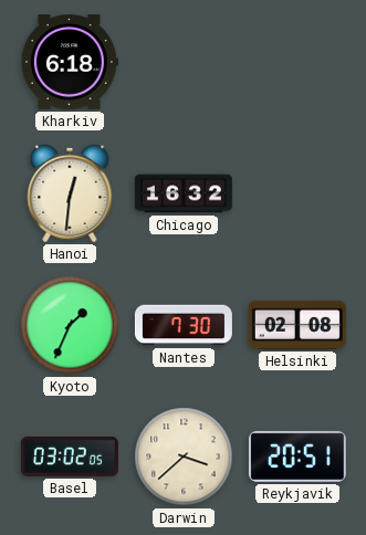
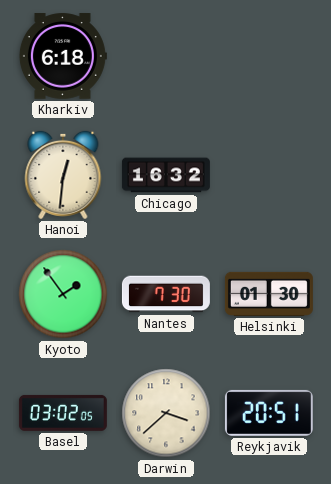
Kyoto: 1:34 -> 1:54 (63, 294)
Helsinki: 02:08 -> 01:30 (269, 294)
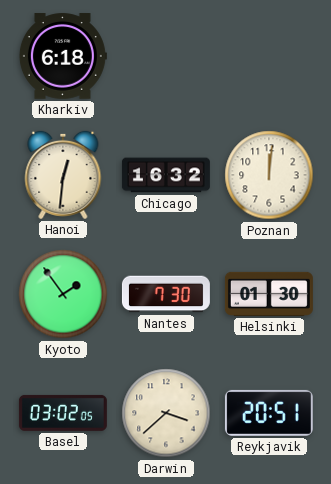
Poznan: none -> 12:01 (269, 175)
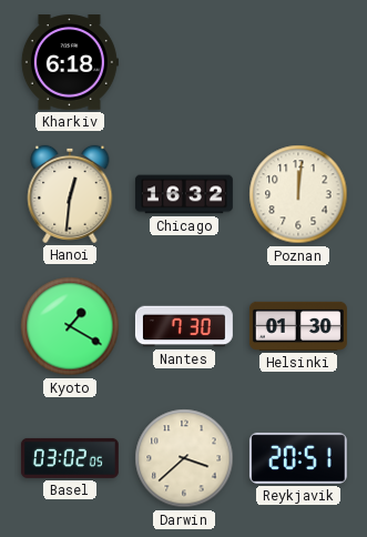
Kyoto: 1:54 -> 1:20 (70, 326)
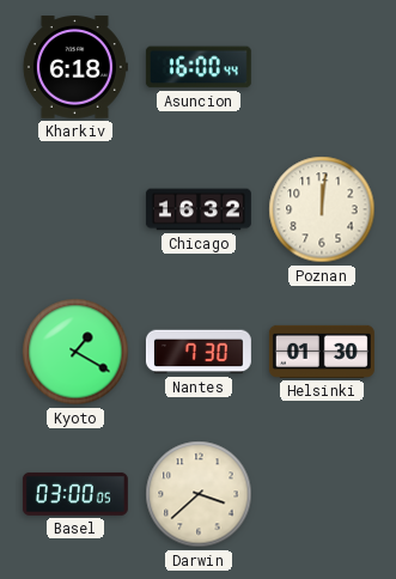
Asuncion: none -> 16:00 (199, 67)
Hanoi: 12:31 -> none (70, 194)
Basel: 03:02 -> 03:00 (75, 494)
Reykjavik: 20:51 -> none (298, 458)
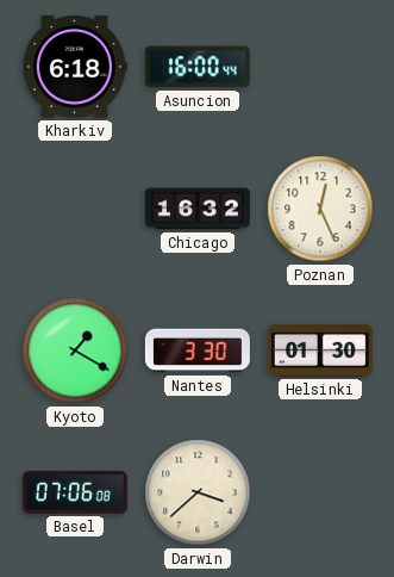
Poznan: 12:01 -> 12:26 (320, 209)
Nantes: 7:30 -> 3:30 (198, 350)
Basel: 03:00 -> 07:06 (75, 492)
